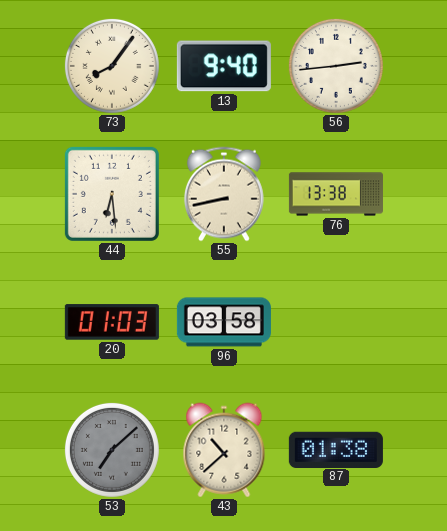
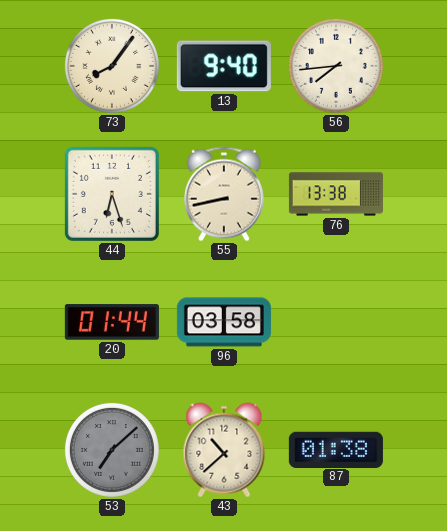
56: 2:44 -> 7:44 (336, 66)
44: 6:29 -> 6:27 (112, 194)
20: 01:03 -> 01:44 (112, 322)
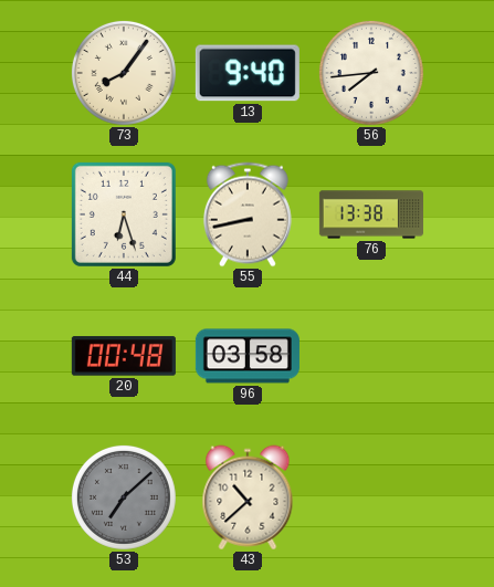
20: 01:44 -> 00:48 (124, 356)
87: 01:38 -> none (336, 449)
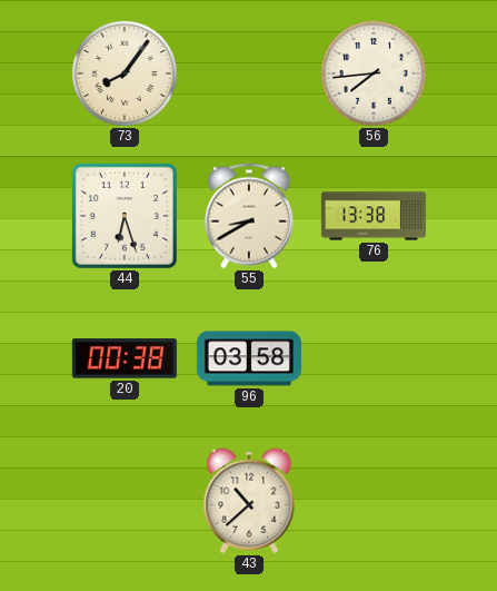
13: 9:40 -> none (248, 73)
55: 8:43 -> 8:40 (249, 216)
20: 00:48 -> 00:38 (125, 358)
53: 7:08 -> none (124, 497)
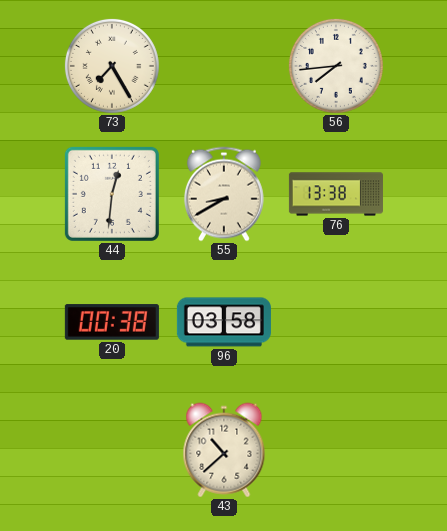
73: 8:06 -> 7:25 (112, 66)
44: 6:27 -> 12:31 (112, 194)
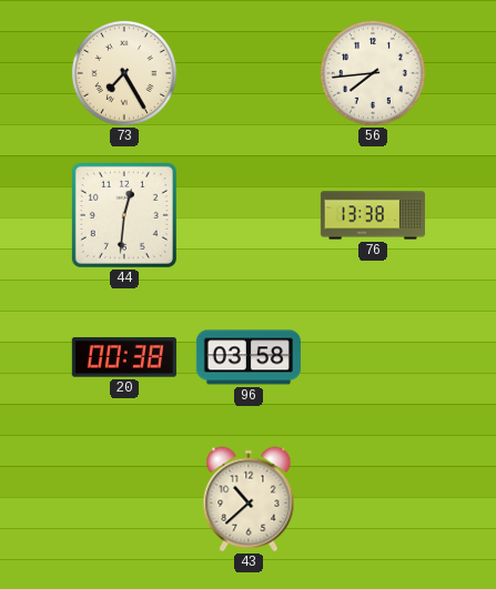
55: 8:40 -> none (224, 194)
